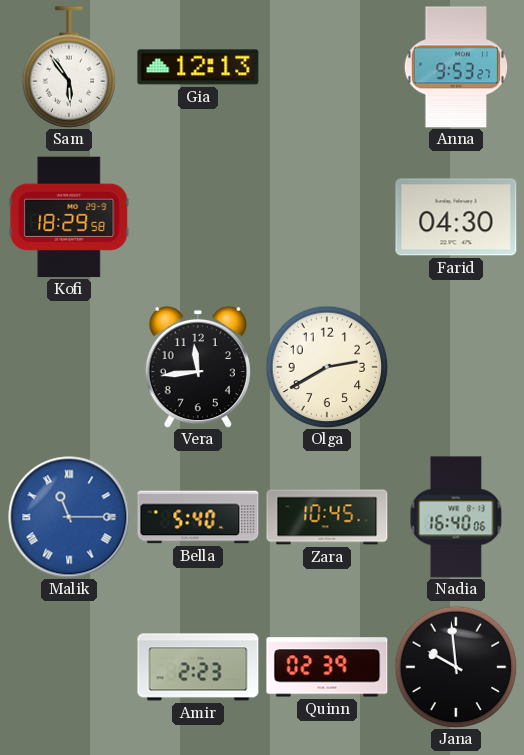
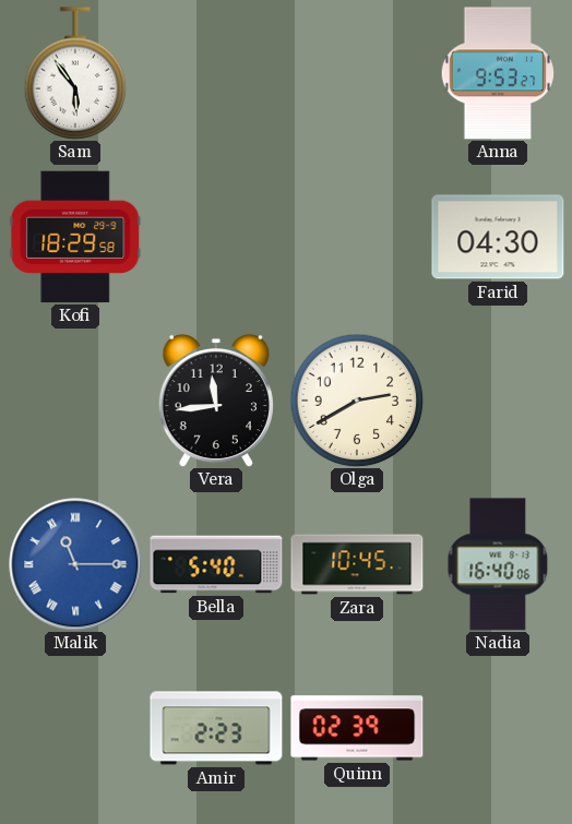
Gia: 12:13 -> none (198, 67)
Jana: 9:59 -> none (456, 667)
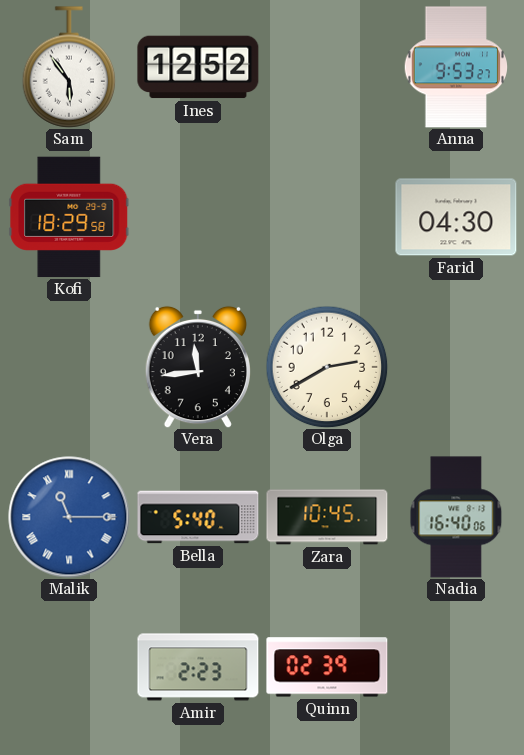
Ines: none -> 12:52 (198, 67)
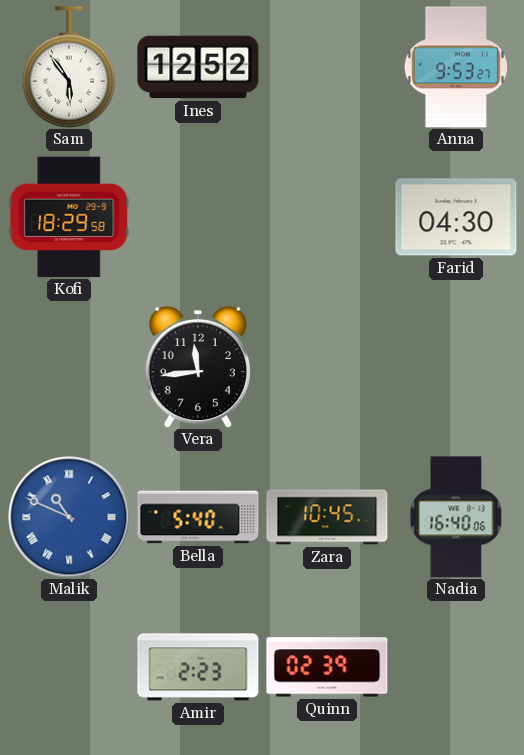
Olga: 2:40 -> none (327, 367)
Malik: 11:15 -> 10:49 (69, 517)
